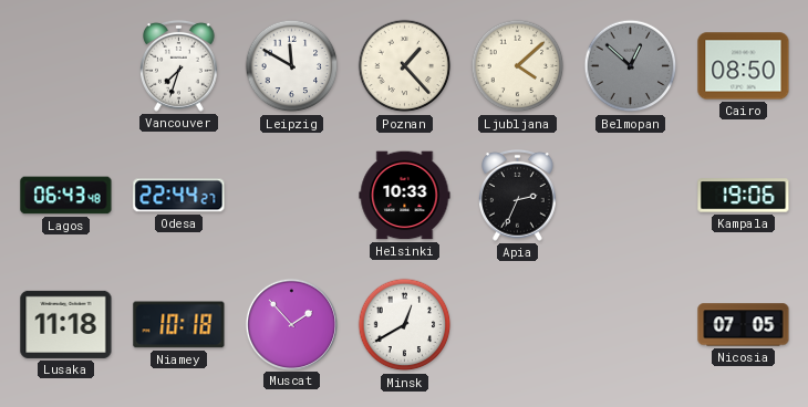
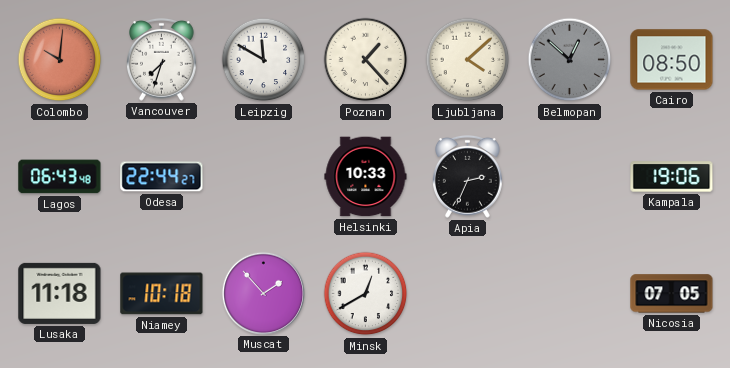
Colombo: none -> 10:01 (60, 60)
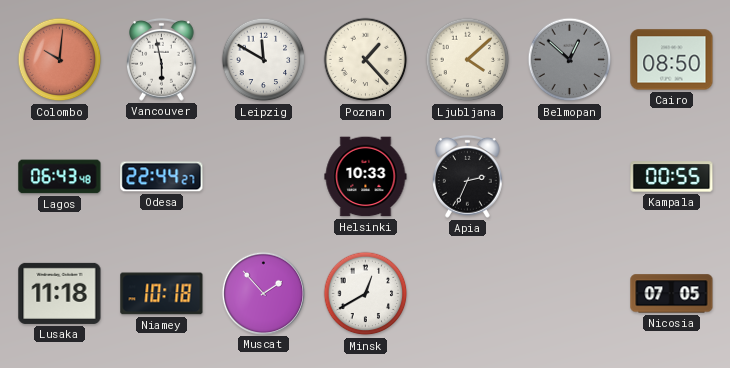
Vancouver: 7:33 -> 5:58 (162, 59)
Kampala: 19:06 -> 00:55 (672, 177)
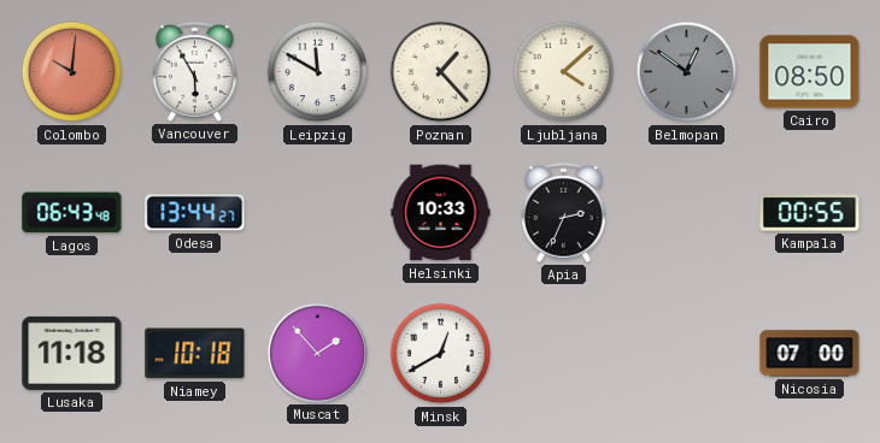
Vancouver: 5:58 -> 5:55 (195, 71)
Belmopan: 12:52 -> 12:51 (687, 72)
Odesa: 22:44 -> 13:44 (195, 213)
Nicosia: 07:05 -> 07:00 (810, 354)
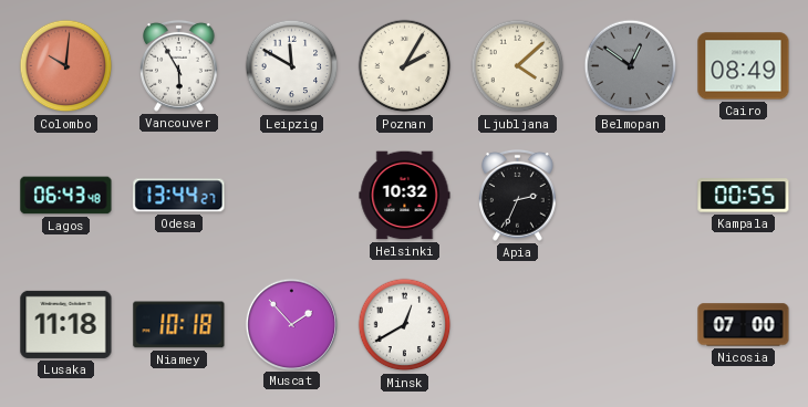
Poznan: 1:23 -> 2:05 (405, 66)
Cairo: 08:50 -> 08:49 (744, 66)
Helsinki: 10:33 -> 10:32 (405, 196)
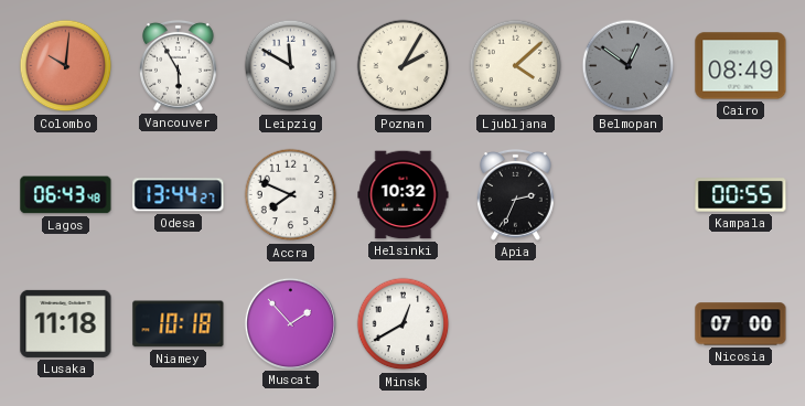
Accra: none -> 7:49 (291, 195)
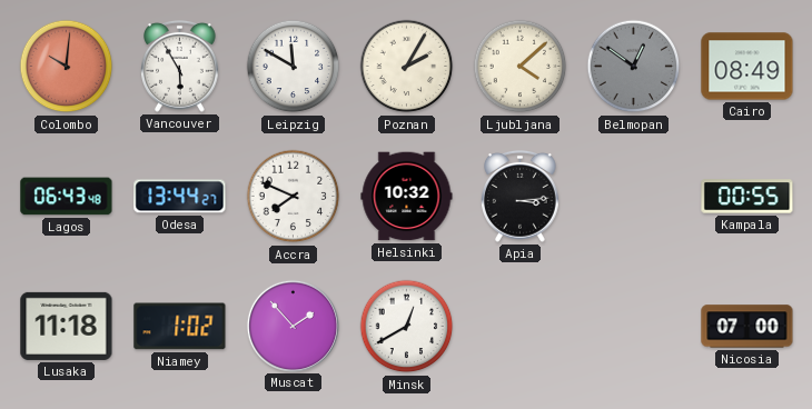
Apia: 2:34 -> 3:14 (521, 196)
Niamey: 10:18 -> 1:02 (180, 327)
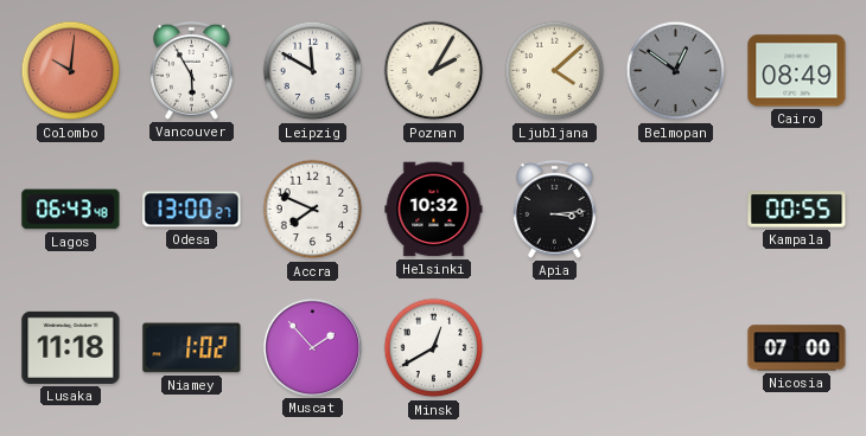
Odesa: 13:44 -> 13:00 (192, 210)
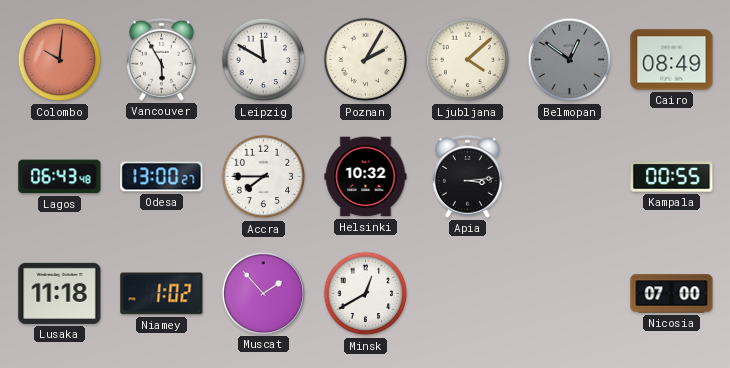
Accra: 7:49 -> 7:45 (264, 177)
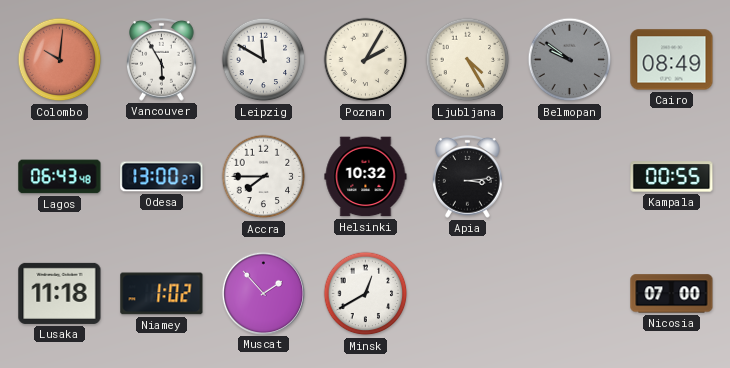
Ljubljana: 4:08 -> 4:25 (468, 60)
Belmopan: 12:51 -> 9:51 (570, 60)
